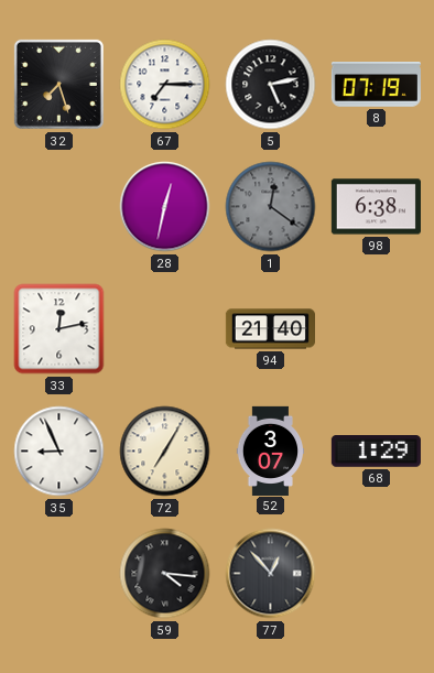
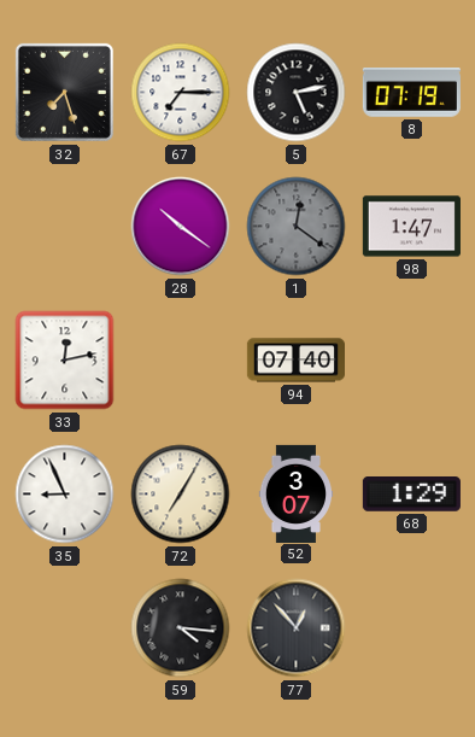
28: 12:32 -> 10:21 (181, 227)
98: 6:38 -> 1:47 (411, 227)
94: 21:40 -> 07:40 (295, 361)
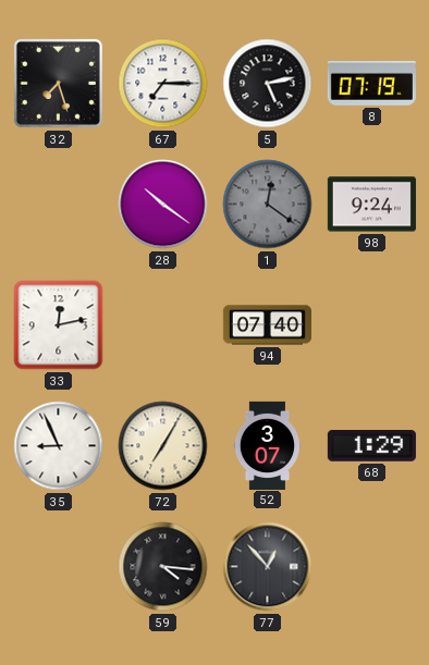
98: 1:47 -> 9:24 (371, 205)
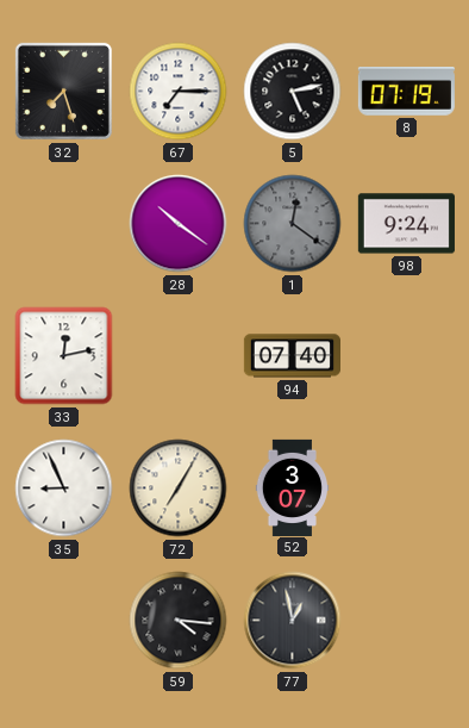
68: 1:29 -> none (371, 446)
77: 12:53 -> 12:58 (293, 621)
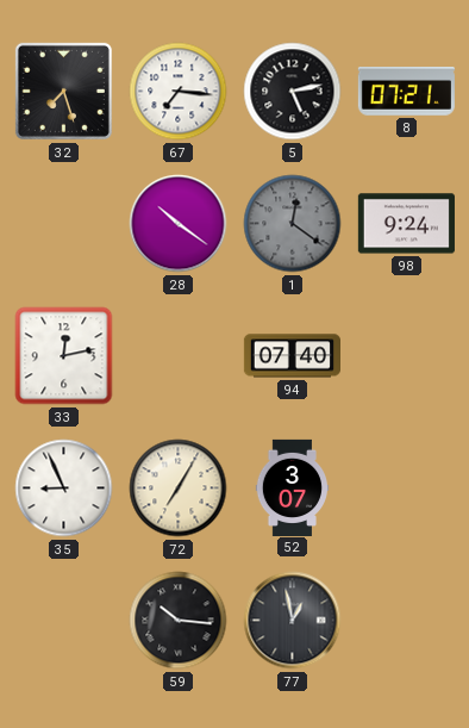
67: 7:15 -> 7:16 (179, 92)
8: 07:19 -> 07:21 (406, 92)
59: 4:16 -> 10:16 (179, 621)
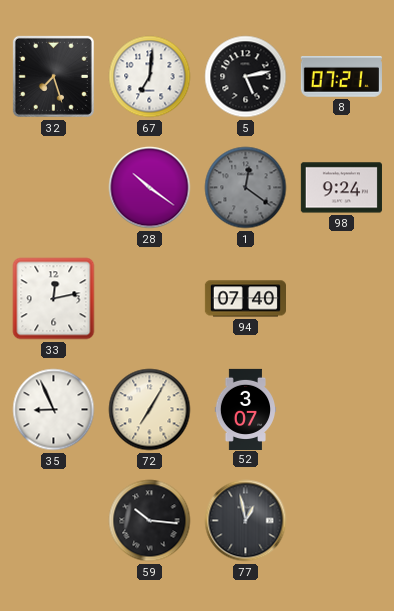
67: 7:16 -> 7:01 (150, 77)
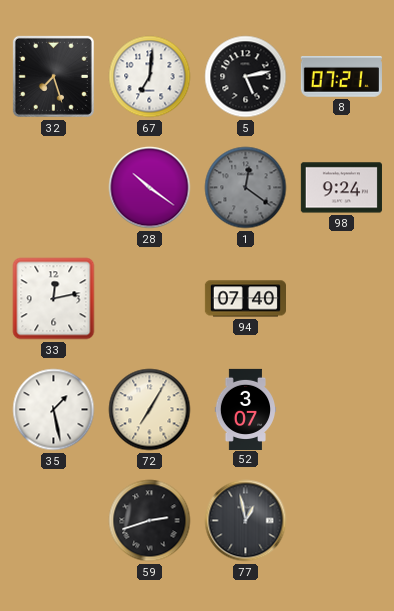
35: 8:56 -> 1:28 (54, 410)
59: 10:16 -> 2:42 (150, 521)
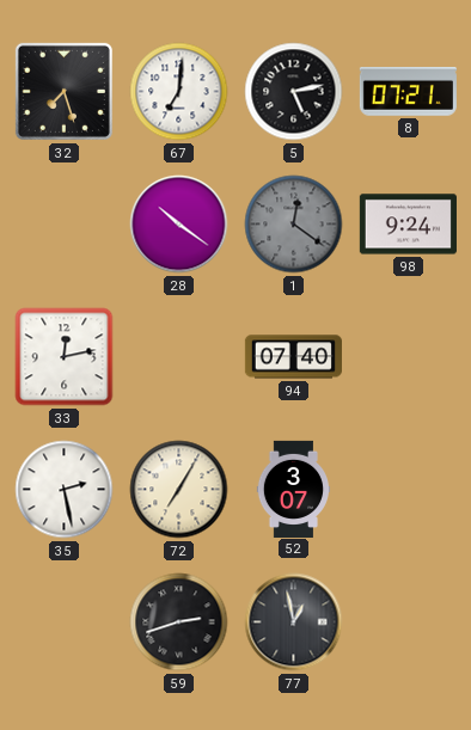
35: 1:28 -> 2:28 (65, 490)
